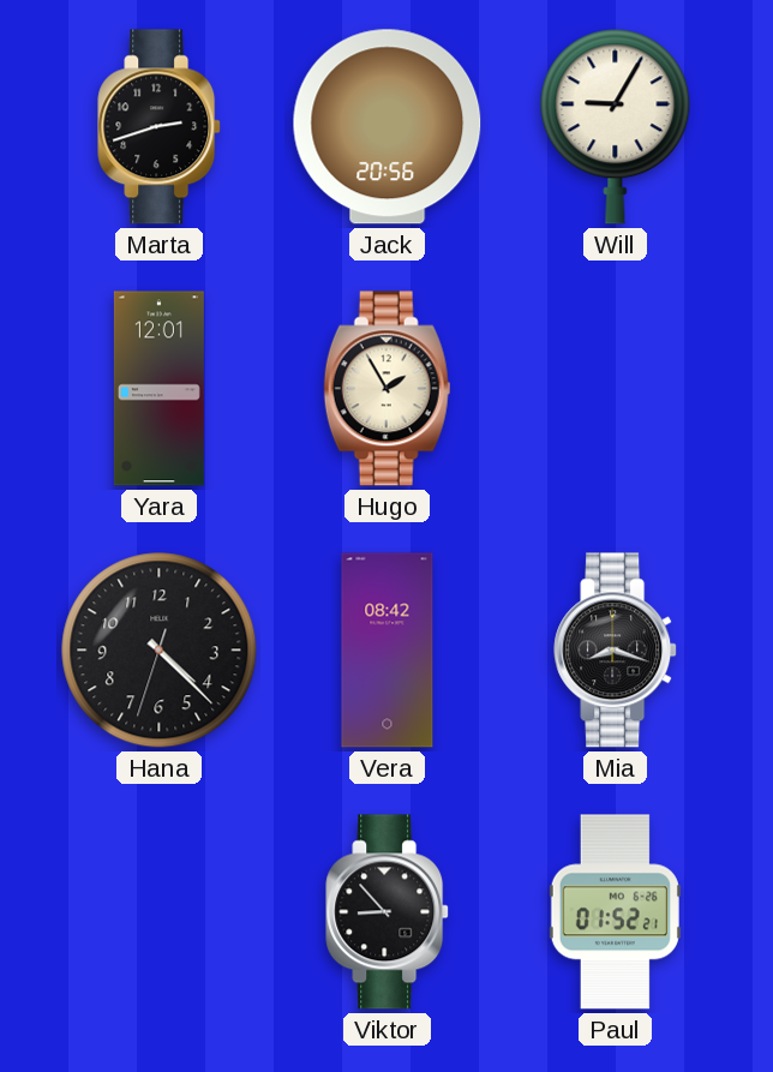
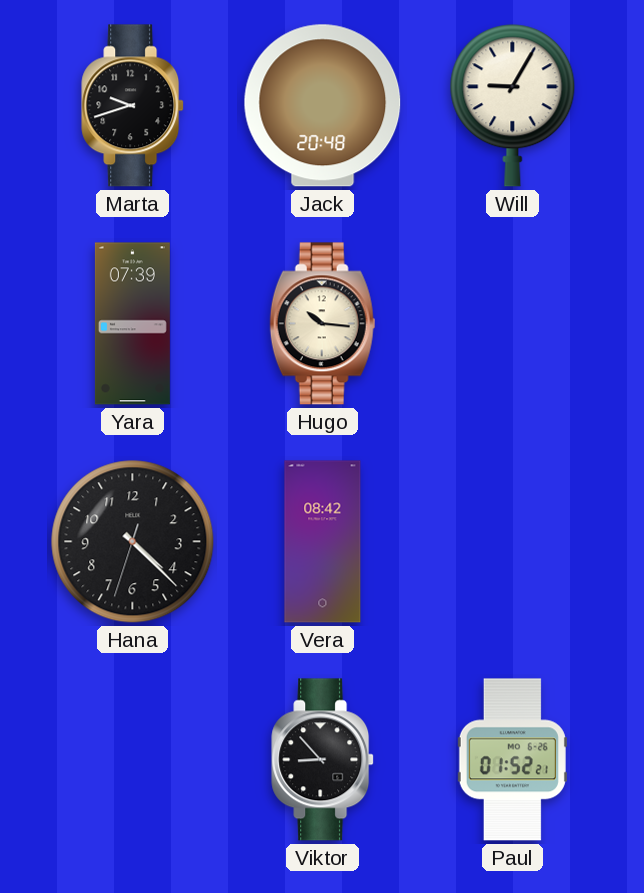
Marta: 2:42 -> 9:42 (133, 106)
Jack: 20:56 -> 20:48 (323, 106)
Yara: 12:01 -> 07:39 (132, 324)
Hugo: 1:55 -> 10:16 (323, 324)
Mia: 8:18 -> none (616, 651)
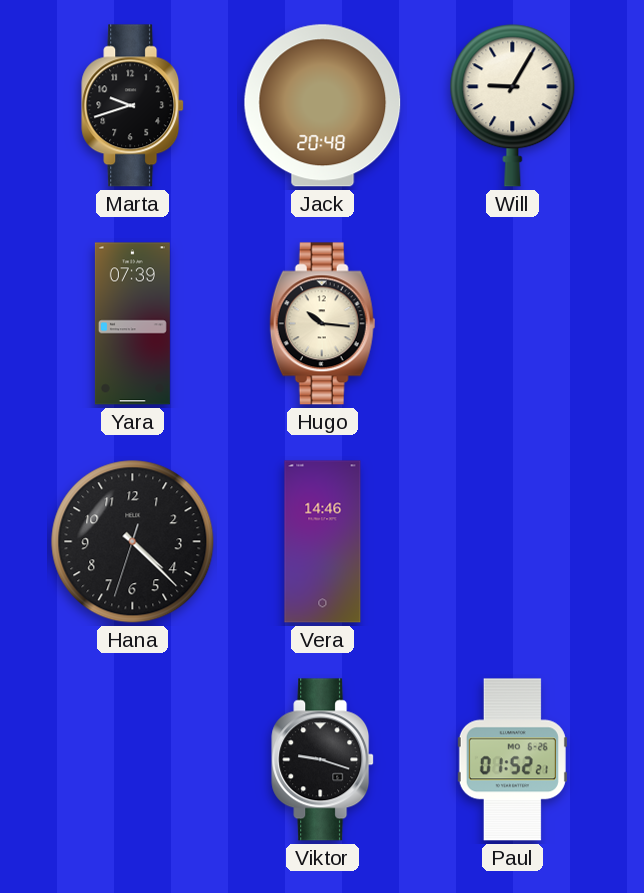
Vera: 08:42 -> 14:46 (323, 542)
Viktor: 8:53 -> 9:18 (323, 760)
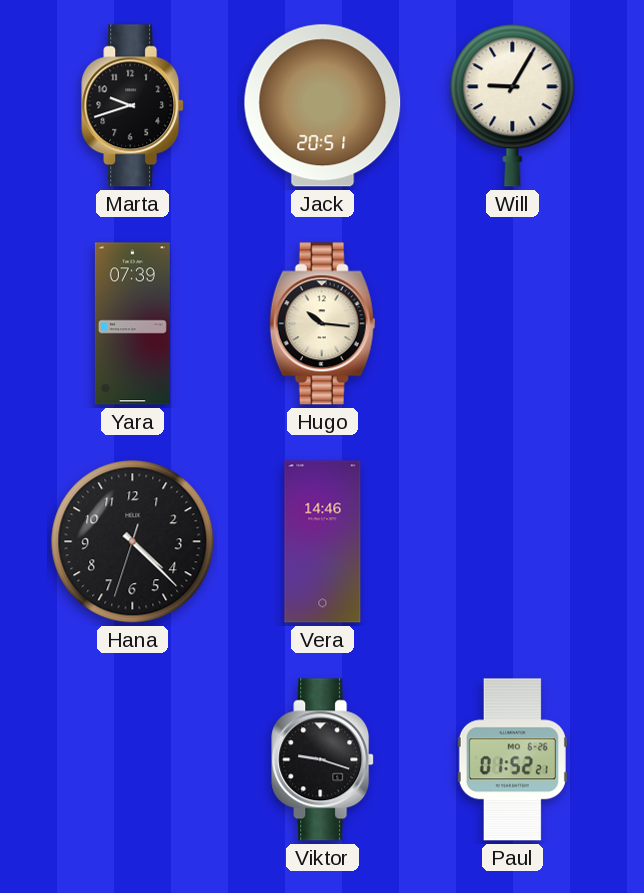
Jack: 20:48 -> 20:51 (323, 106)
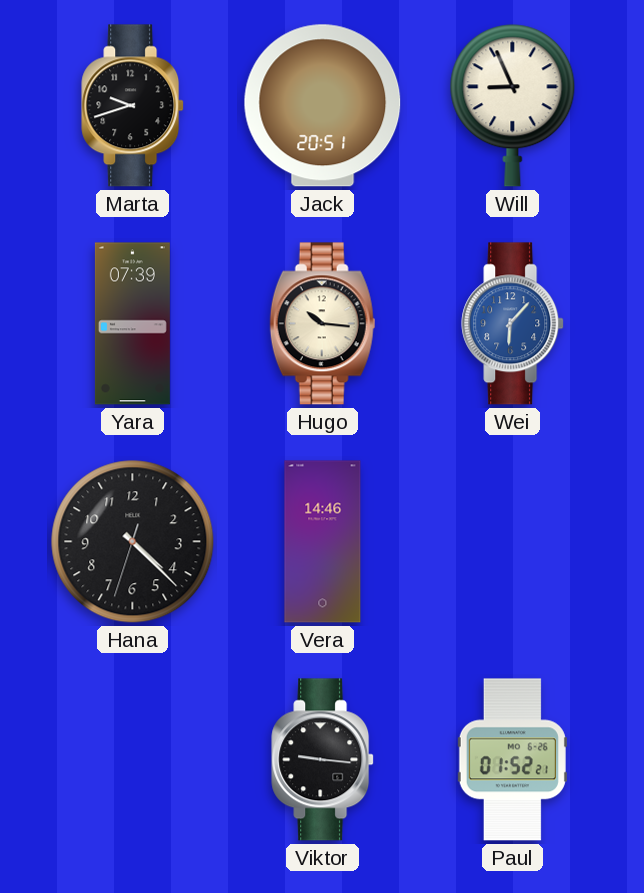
Will: 9:05 -> 8:56 (513, 106)
Wei: none -> 6:07 (513, 324)
Viktor: 9:18 -> 9:16 (323, 760)
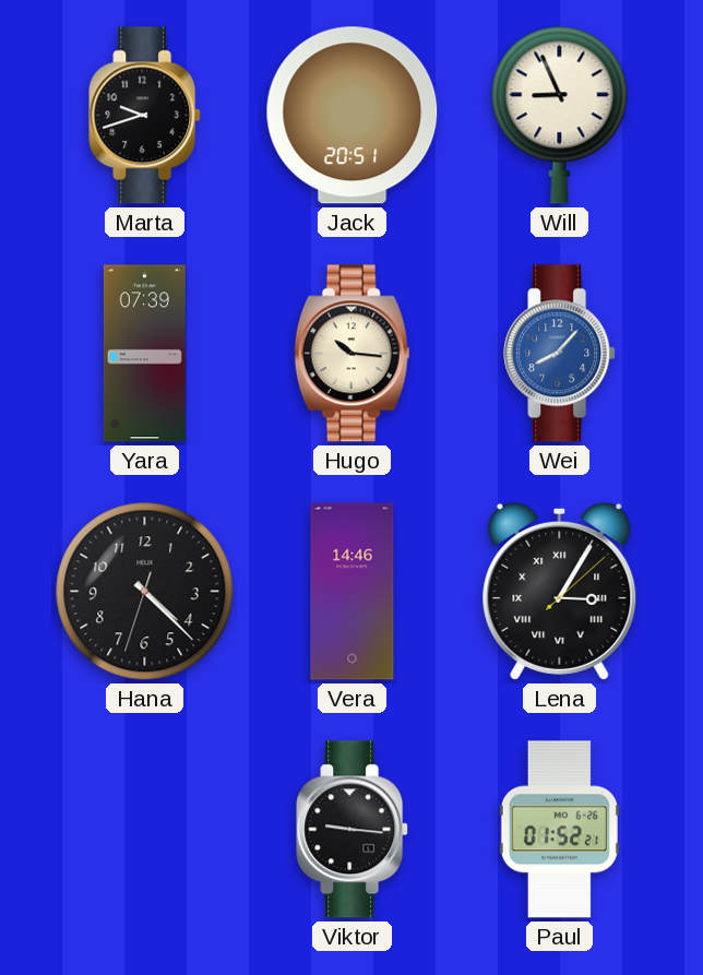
Wei: 6:07 -> 8:07 (560, 354)
Lena: none -> 3:05 (560, 591)
